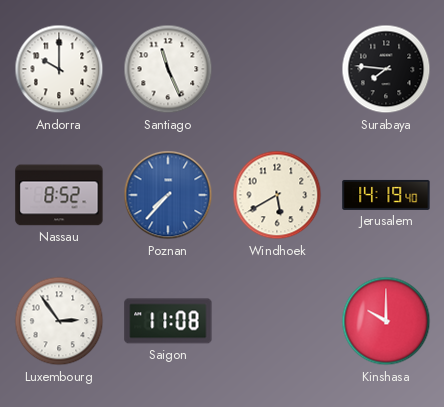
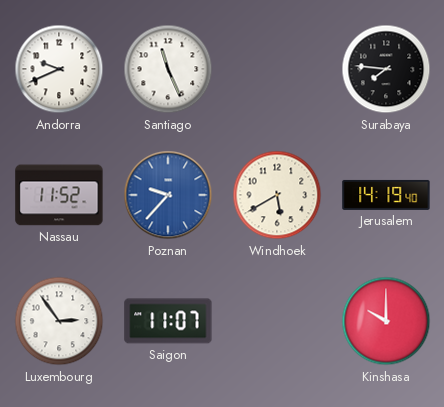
Andorra: 10:00 -> 9:41 (59, 69)
Nassau: 8:52 -> 11:52 (59, 195)
Poznan: 7:37 -> 9:37 (168, 195)
Saigon: 11:08 -> 11:07 (168, 321)
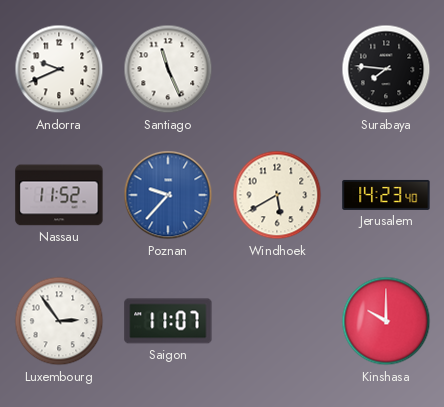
Jerusalem: 14:19 -> 14:23 (386, 195)
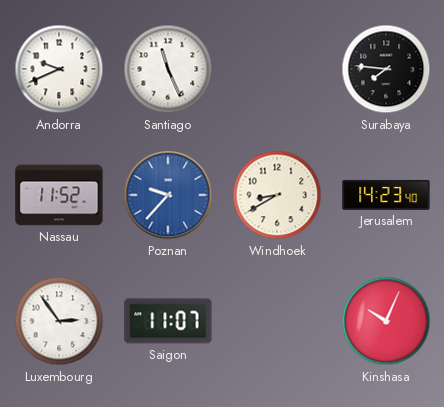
Windhoek: 5:40 -> 8:40 (277, 195)
Kinshasa: 10:00 -> 10:04 (386, 321)
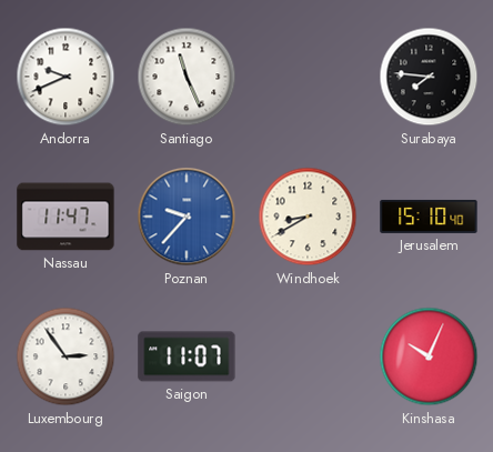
Nassau: 11:52 -> 11:47 (66, 217)
Jerusalem: 14:23 -> 15:10 (429, 217)
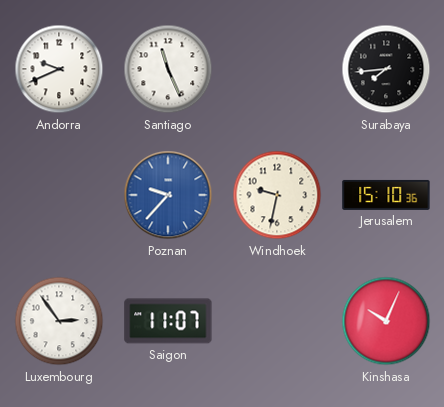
Surabaya: 7:46 -> 7:44 (386, 69)
Nassau: 11:47 -> none (66, 217)
Windhoek: 8:40 -> 9:32 (277, 195)
Jerusalem: 15:10:40 -> 15:10:36 (386, 195)
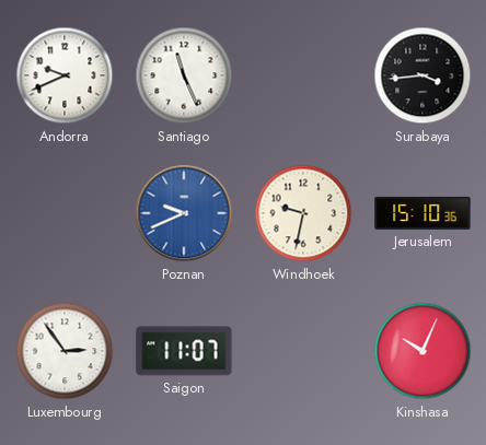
Surabaya: 7:44 -> 3:44 (423, 75)
Poznan: 9:37 -> 9:41 (184, 213)
